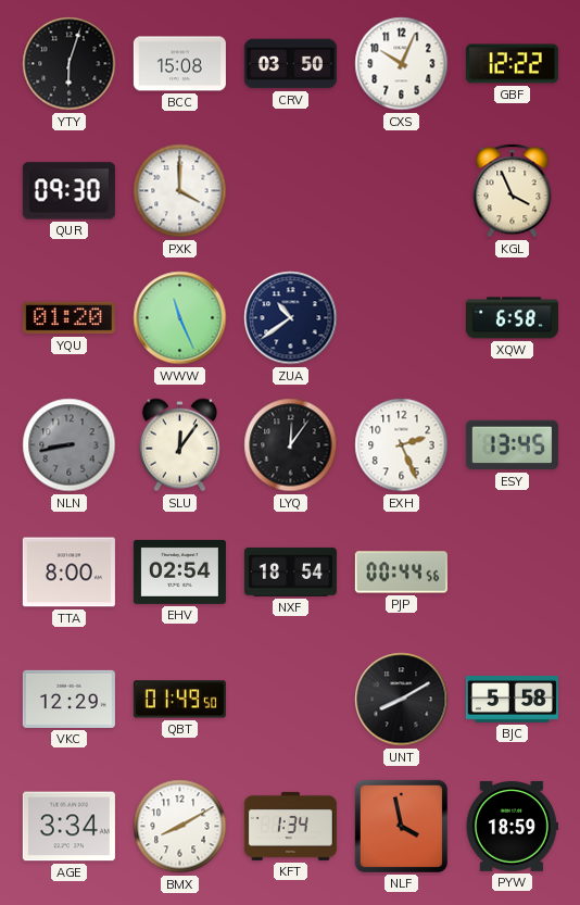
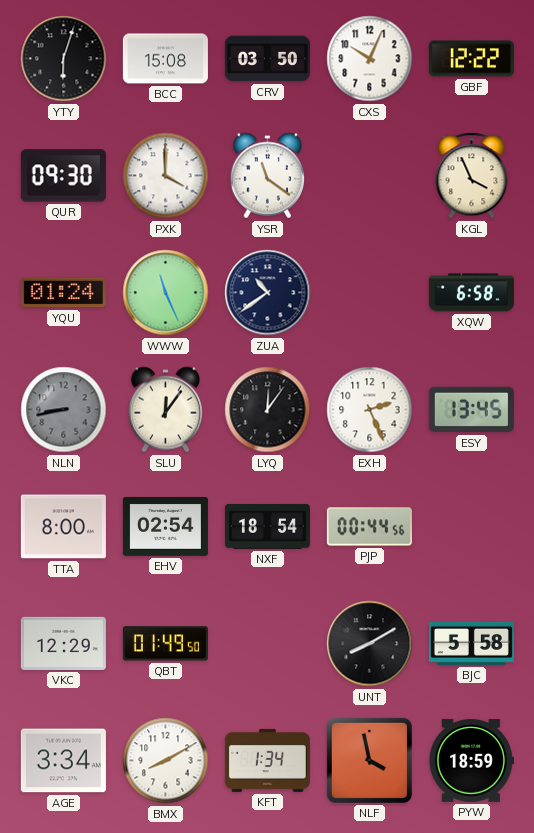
YSR: none -> 11:21 (267, 176)
YQU: 01:20 -> 01:24 (63, 293)
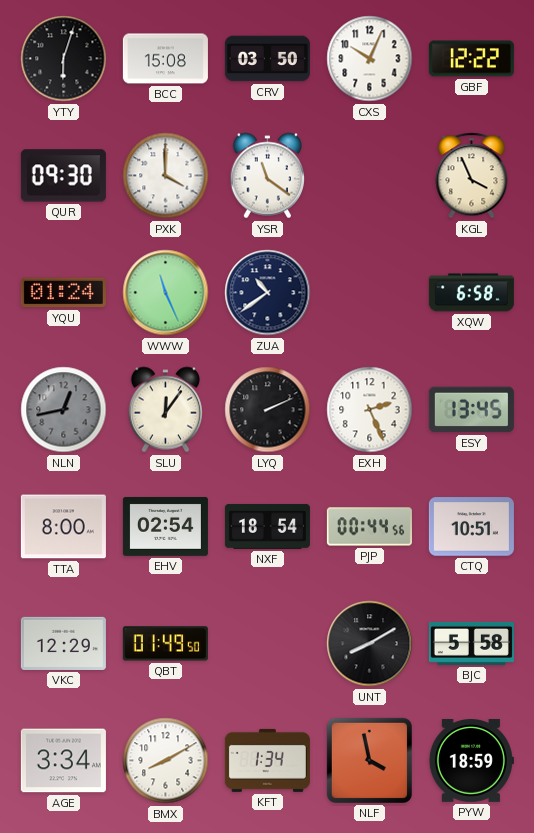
NLN: 8:43 -> 12:43 (64, 410)
LYQ: 12:06 -> 2:11 (268, 410)
CTQ: none -> 10:51 (471, 527)
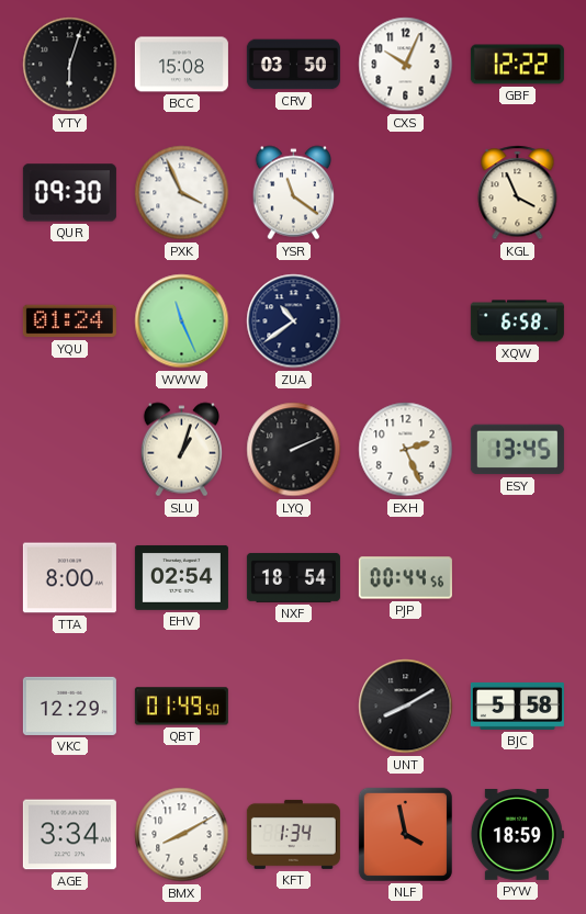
PXK: 4:00 -> 3:56 (182, 193)
NLN: 12:43 -> none (64, 410)
SLU: 12:06 -> 1:03 (181, 450)
CTQ: 10:51 -> none (471, 527)
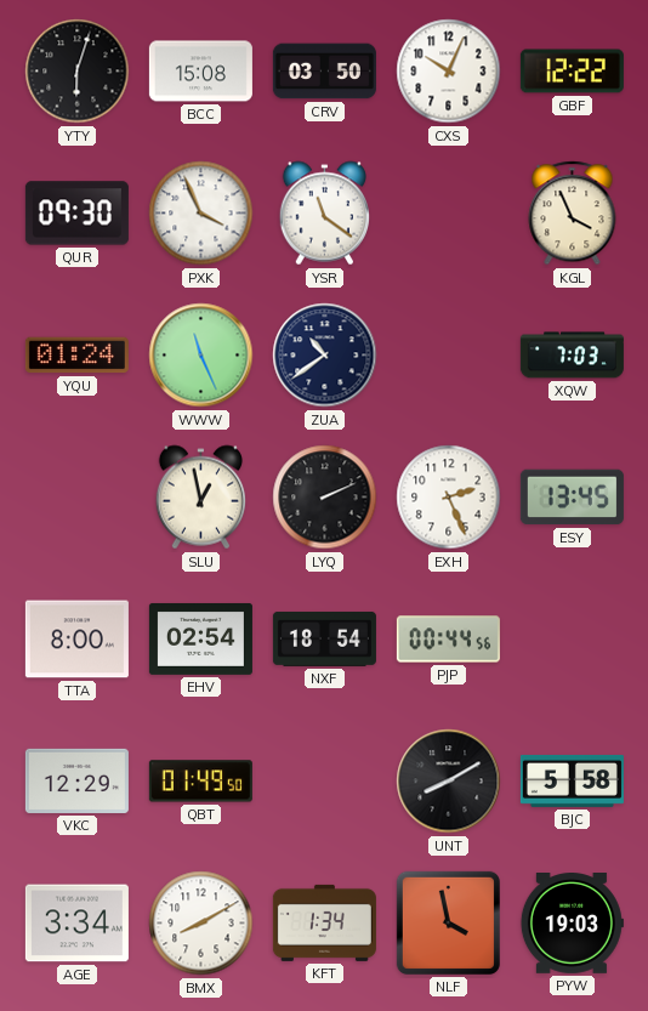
XQW: 6:58 -> 7:03 (572, 356)
SLU: 1:03 -> 12:58 (200, 498)
PYW: 18:59 -> 19:03 (572, 924)
